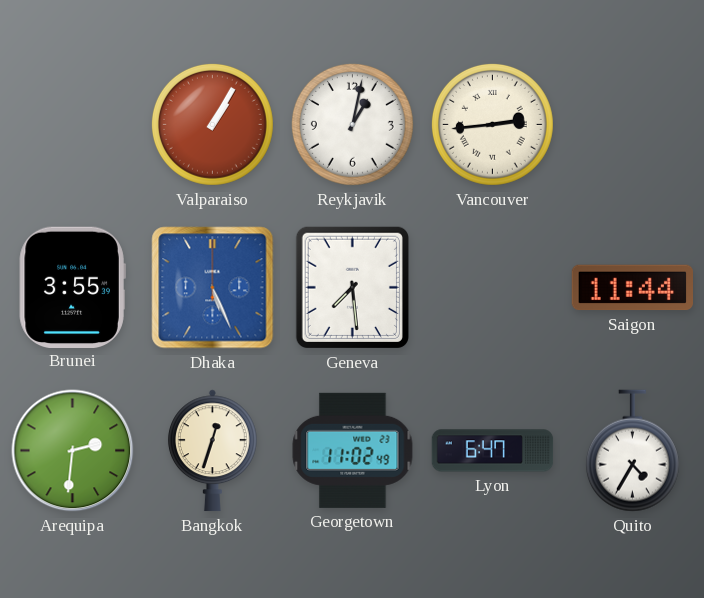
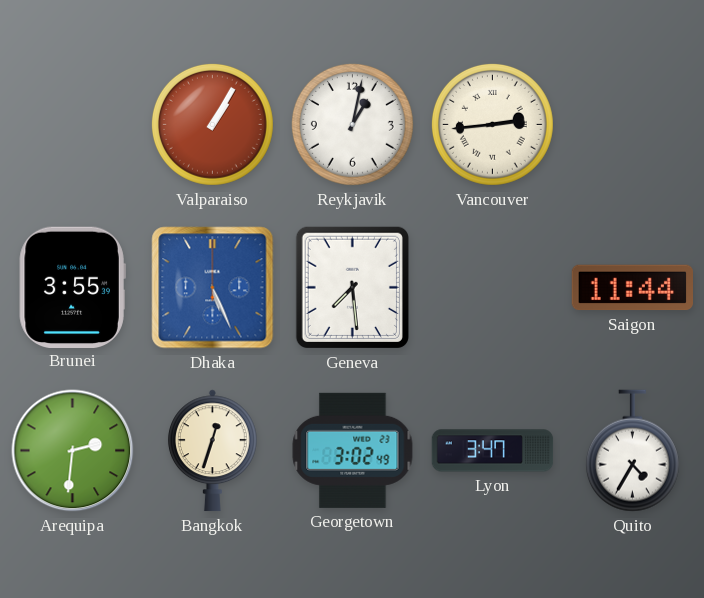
Georgetown: 11:02 -> 3:02 (353, 450)
Lyon: 6:47 -> 3:47 (493, 451)
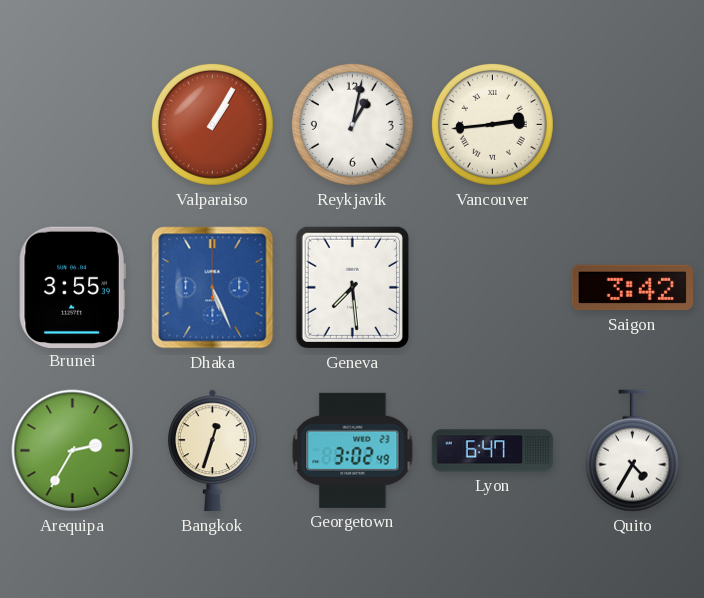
Saigon: 11:44 -> 3:42 (633, 288)
Arequipa: 2:31 -> 2:35 (73, 451)
Lyon: 3:47 -> 6:47 (493, 451)
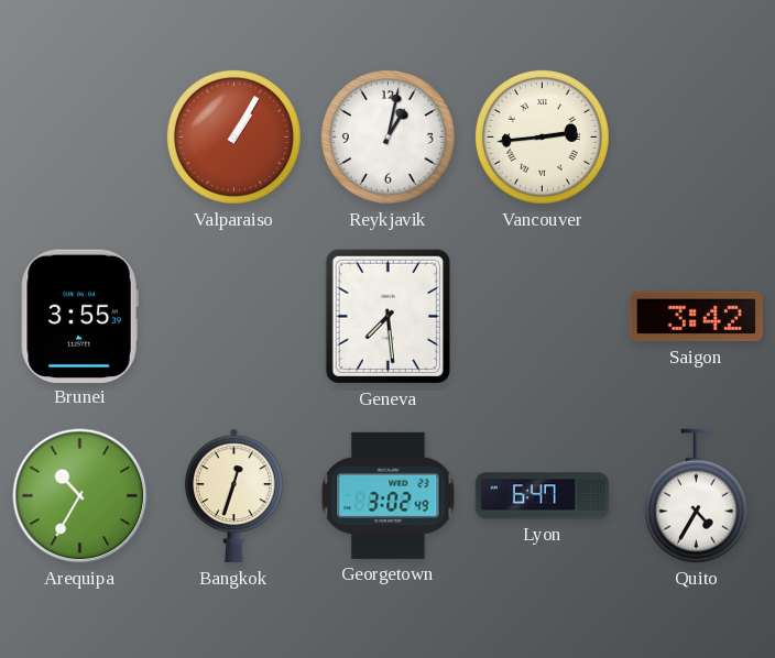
Dhaka: 5:26 -> none (213, 288)
Arequipa: 2:35 -> 10:35 (80, 496)
